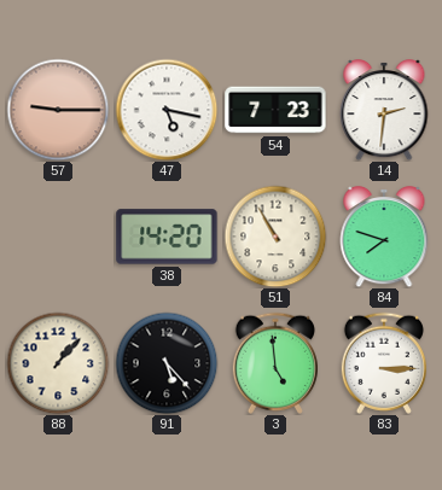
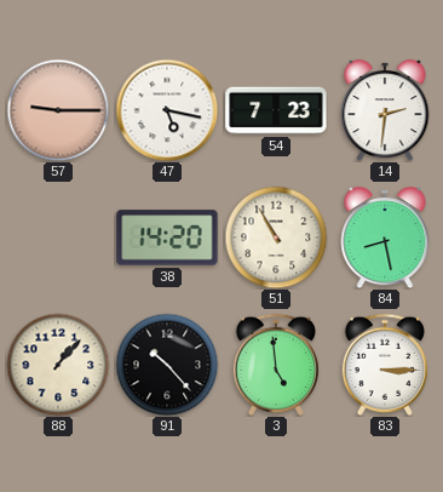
84: 7:48 -> 8:28 (385, 239)
91: 5:23 -> 10:23 (167, 365)
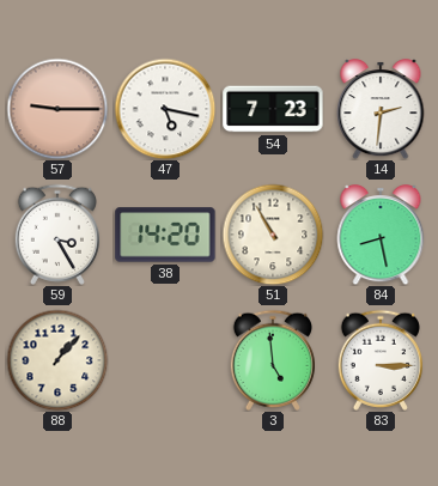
59: none -> 3:25 (56, 235)
91: 10:23 -> none (167, 365)
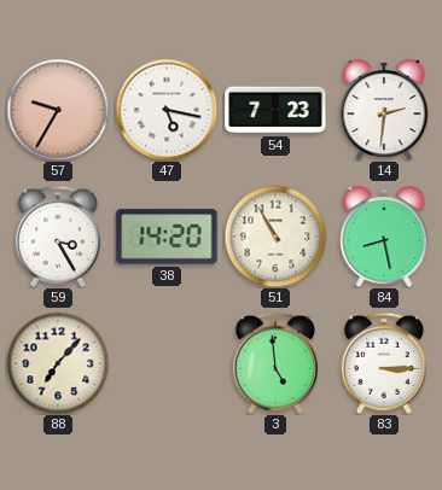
57: 9:15 -> 9:35 (58, 110)
88: 1:07 -> 7:07 (58, 363)
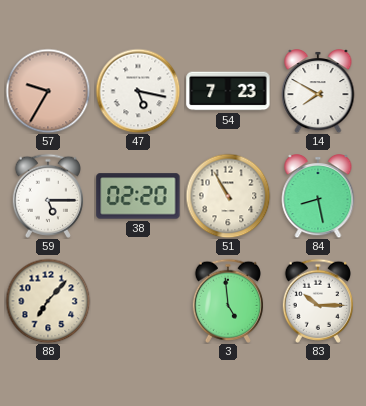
14: 2:31 -> 7:50 (318, 92)
59: 3:25 -> 5:15 (47, 196)
38: 14:20 -> 02:20 (138, 196)
83: 3:15 -> 10:15 (317, 301)
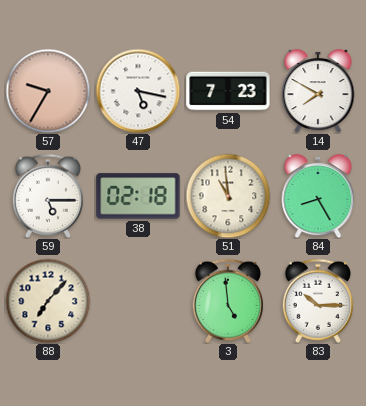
38: 02:20 -> 02:18 (138, 196)
51: 10:55 -> 10:59 (228, 196)
84: 8:28 -> 8:25 (318, 197)
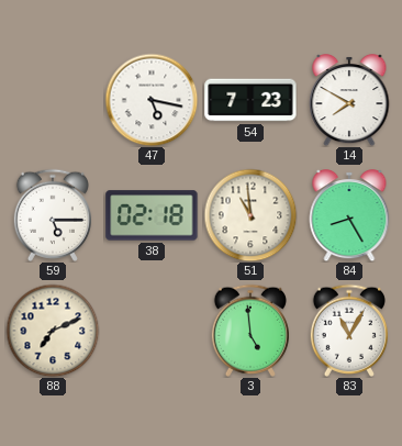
57: 9:35 -> none (48, 91)
88: 7:07 -> 7:11 (53, 331)
83: 10:15 -> 11:05 (348, 331)
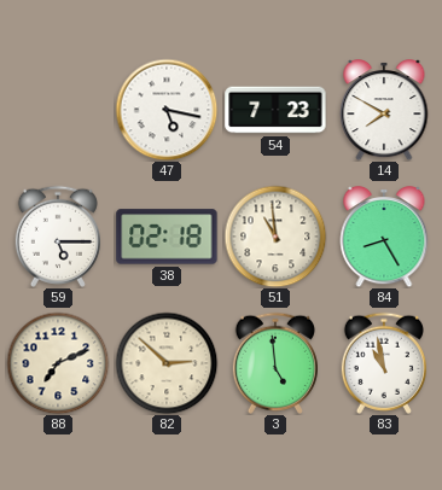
82: none -> 2:52 (167, 363)
83: 11:05 -> 10:58 (383, 363)
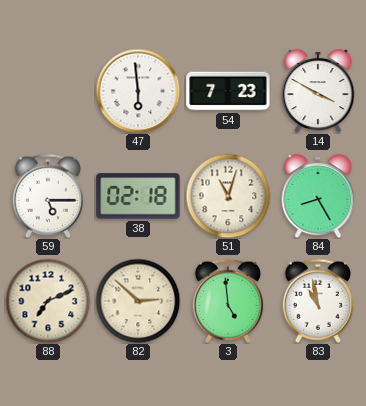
47: 5:17 -> 5:59 (138, 91)
14: 7:50 -> 3:50 (318, 92)
51: 10:59 -> 11:03 (228, 196)
